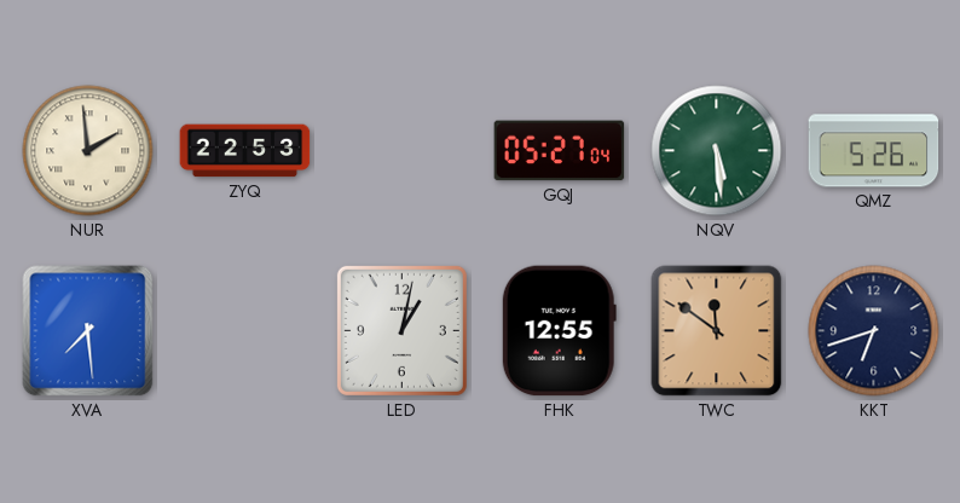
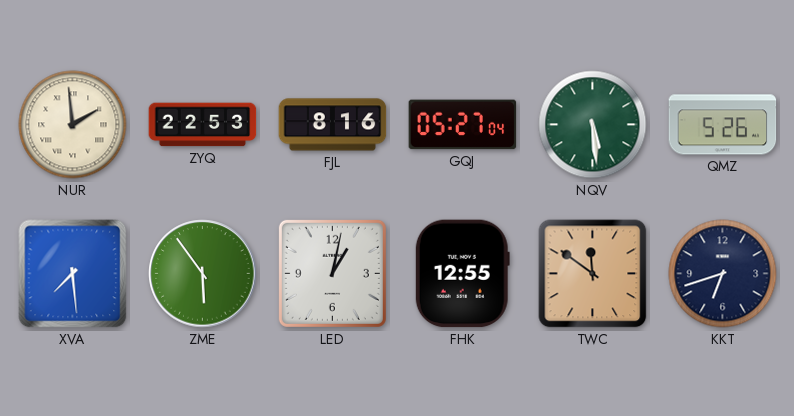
FJL: none -> 8:16 (333, 125)
ZME: none -> 5:54 (203, 274)
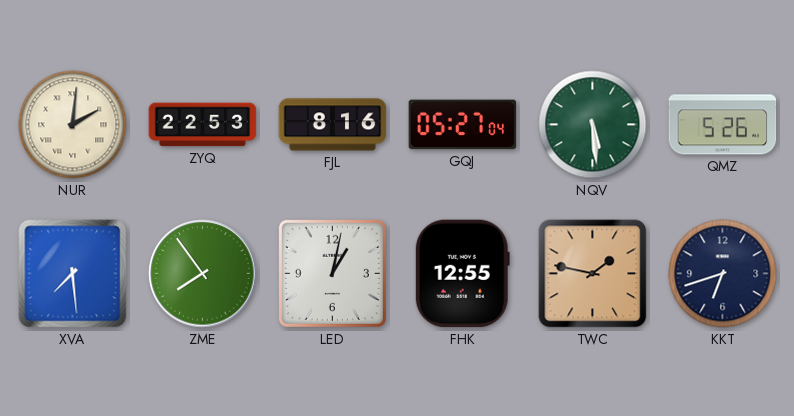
NUR: 1:59 -> 2:01 (73, 125)
ZME: 5:54 -> 7:54 (203, 274)
TWC: 11:51 -> 1:47 (593, 274)
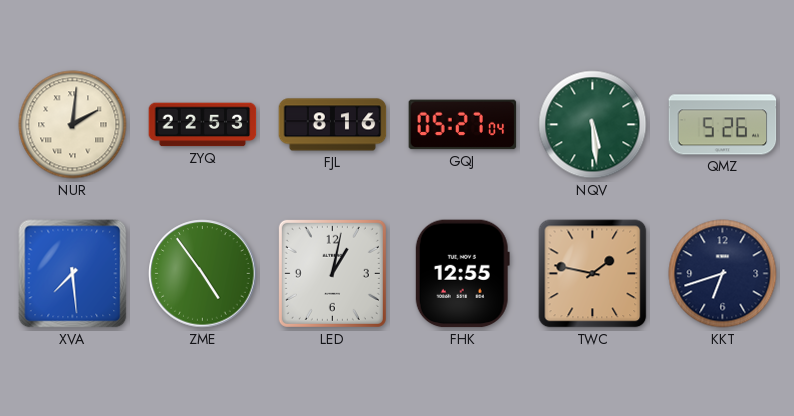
ZME: 7:54 -> 4:54 (203, 274)
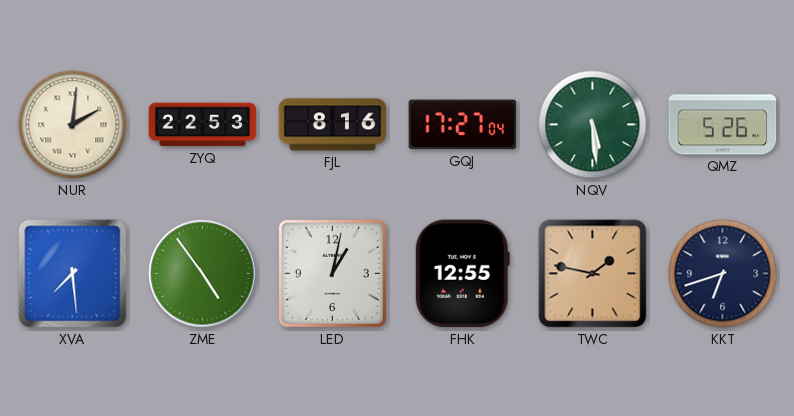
GQJ: 05:27 -> 17:27 (463, 125)
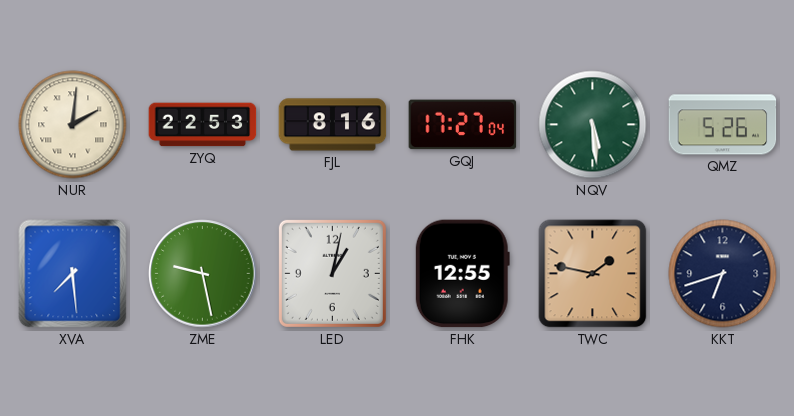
ZME: 4:54 -> 9:28 (203, 274)
